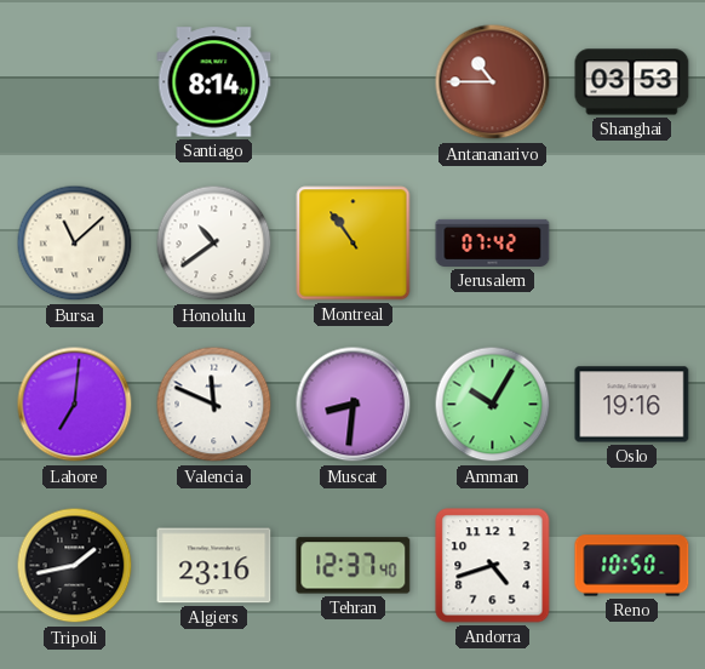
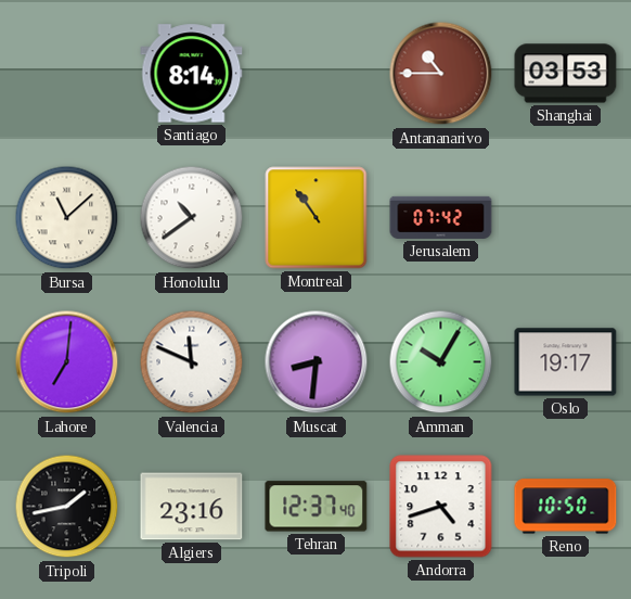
Oslo: 19:16 -> 19:17 (566, 362)
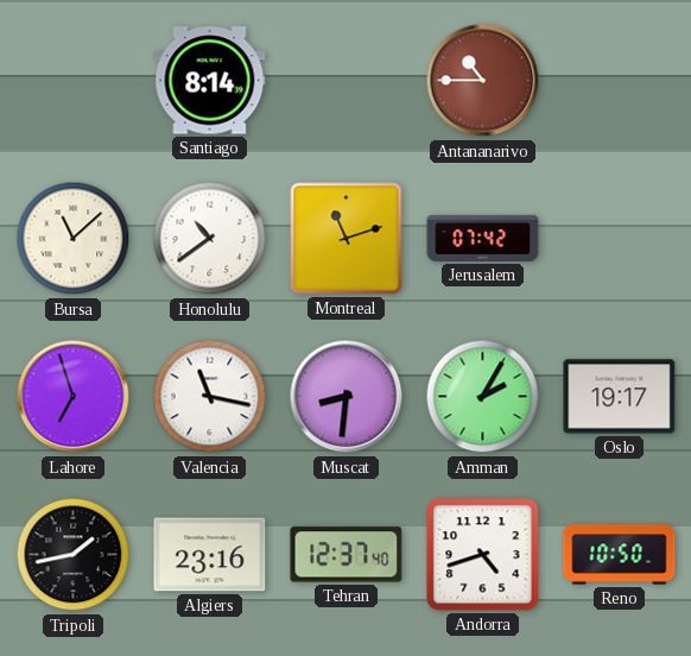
Shanghai: 03:53 -> none (566, 74)
Montreal: 10:54 -> 11:12 (347, 239)
Lahore: 7:01 -> 6:57 (74, 397)
Valencia: 11:49 -> 11:17 (210, 397)
Amman: 10:05 -> 2:05 (483, 397)
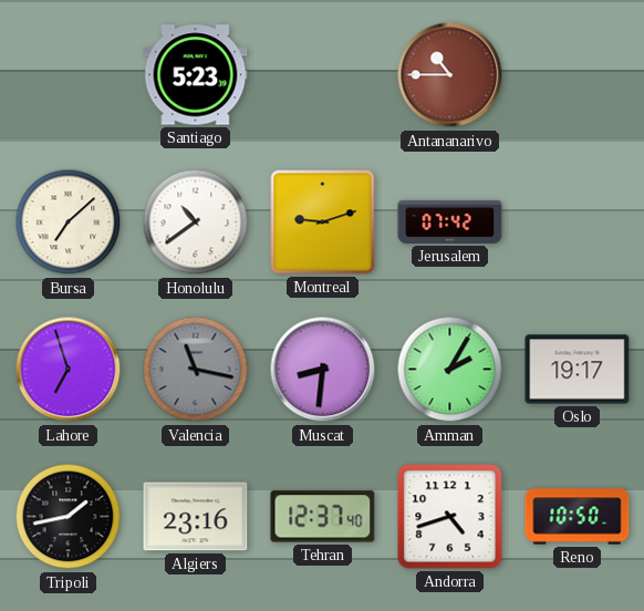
Santiago: 8:14 -> 5:23 (196, 75)
Bursa: 11:08 -> 7:08 (69, 222)
Montreal: 11:12 -> 9:12 (323, 222)
Valencia dial: white -> grey (196, 370)
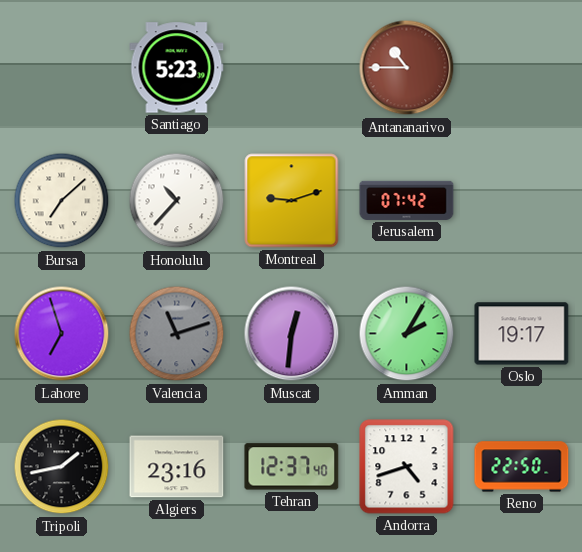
Honolulu: 10:39 -> 10:37 (177, 201)
Valencia: 11:17 -> 11:12 (177, 334)
Muscat: 8:31 -> 12:31 (292, 334)
Reno: 10:50 -> 22:50 (522, 467)
